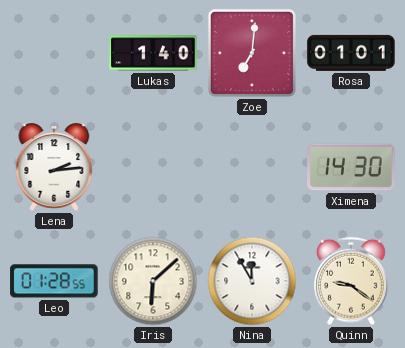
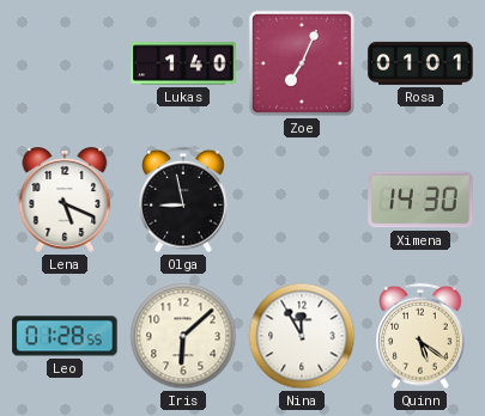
Zoe: 7:01 -> 7:04 (302, 63)
Lena: 2:14 -> 5:19 (65, 201)
Olga: none -> 8:58 (183, 200)
Quinn: 9:21 -> 5:21 (420, 336)
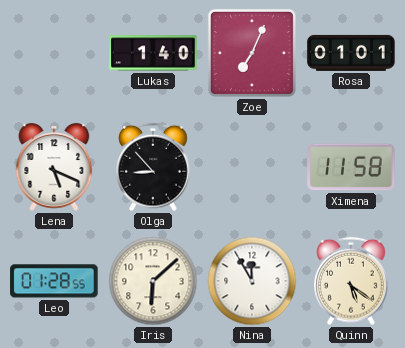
Olga: 8:58 -> 8:53 (153, 167)
Ximena: 14:30 -> 11:58 (351, 167)
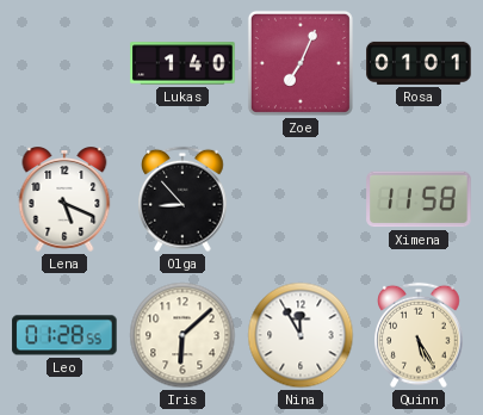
Quinn: 5:21 -> 5:25 (419, 335)
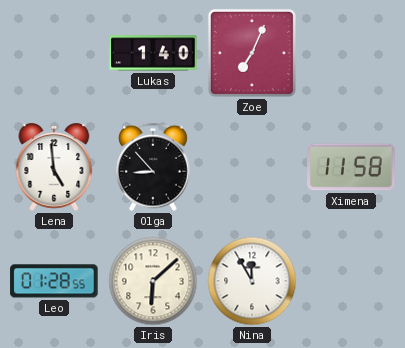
Rosa: 01:01 -> none (419, 63)
Lena: 5:19 -> 4:59 (54, 168)
Quinn: 5:25 -> none (419, 335)
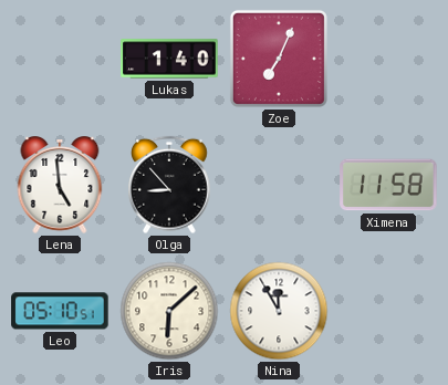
Leo: 01:28 -> 05:10 (60, 311)
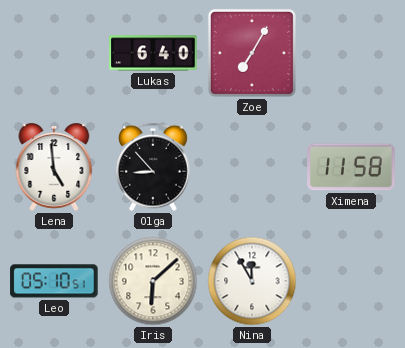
Lukas: 1:40 -> 6:40 (153, 53)
Zoe: 7:04 -> 7:05 (252, 53)
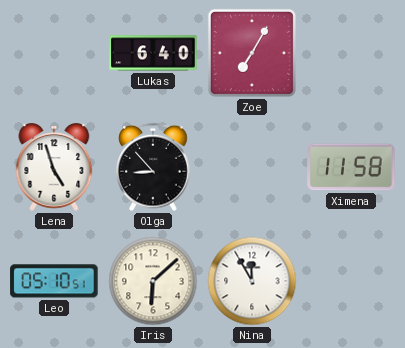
Lena: 4:59 -> 4:57 (54, 168)
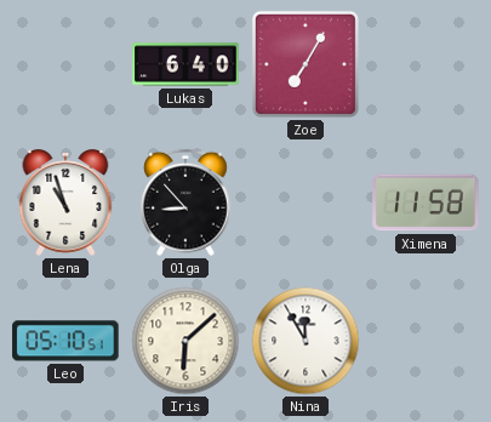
Lena: 4:57 -> 10:57 (65, 204)
